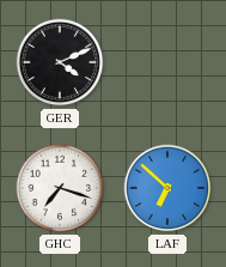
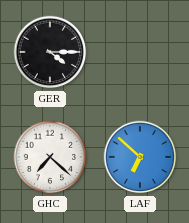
GER: 4:11 -> 4:15 (50, 52)
GHC: 7:18 -> 7:22 (50, 157)
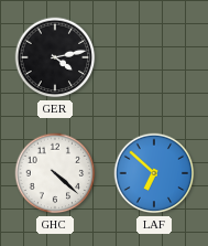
GER: 4:15 -> 4:13 (55, 57)
GHC: 7:22 -> 4:22 (55, 173)
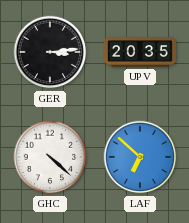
GER: 4:13 -> 3:14 (50, 52)
UPV: none -> 20:35 (141, 52)
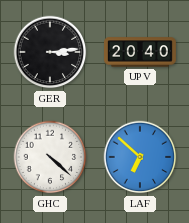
UPV: 20:35 -> 20:40 (141, 52)
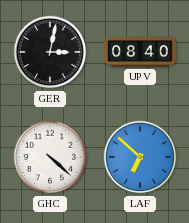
GER: 3:14 -> 3:02 (50, 52)
UPV: 20:40 -> 08:40 (141, 52)
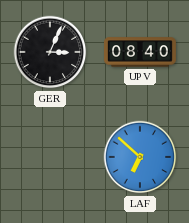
GER: 3:02 -> 3:04 (50, 52)
GHC: 4:22 -> none (50, 157)
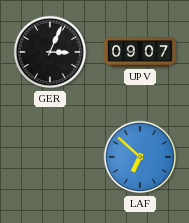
UPV: 08:40 -> 09:07 (141, 52)
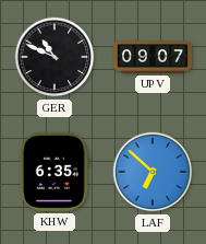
GER: 3:04 -> 10:49 (54, 57)
KHW: none -> 6:35 (54, 172)
